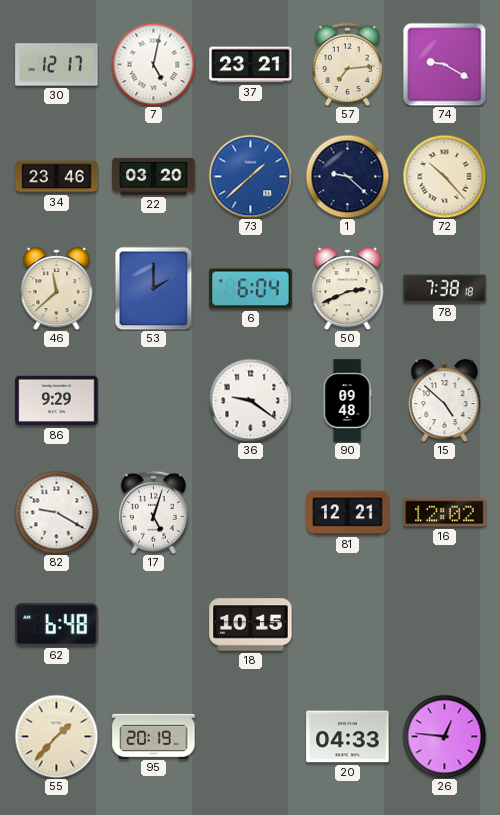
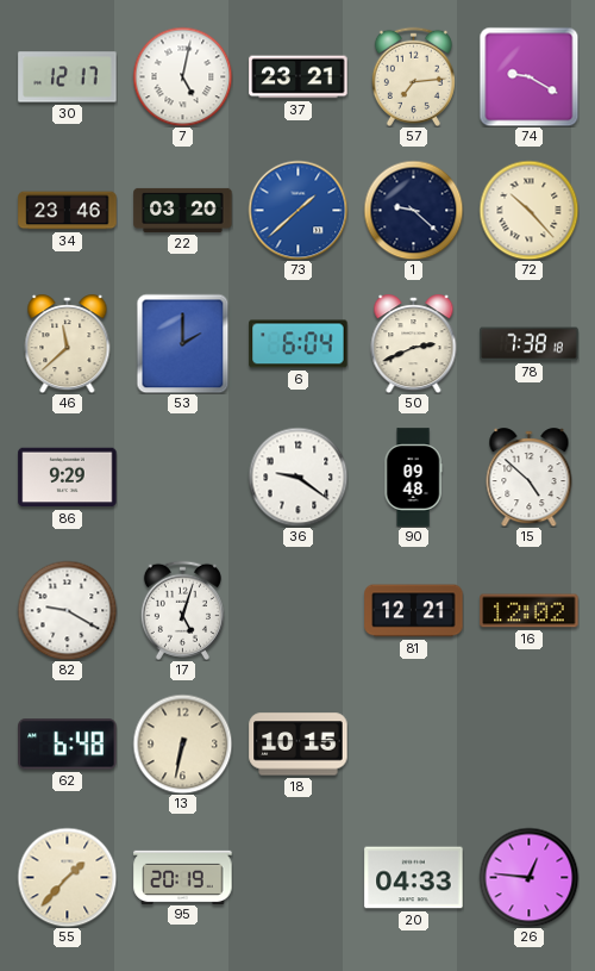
13: none -> 6:32 (182, 743)
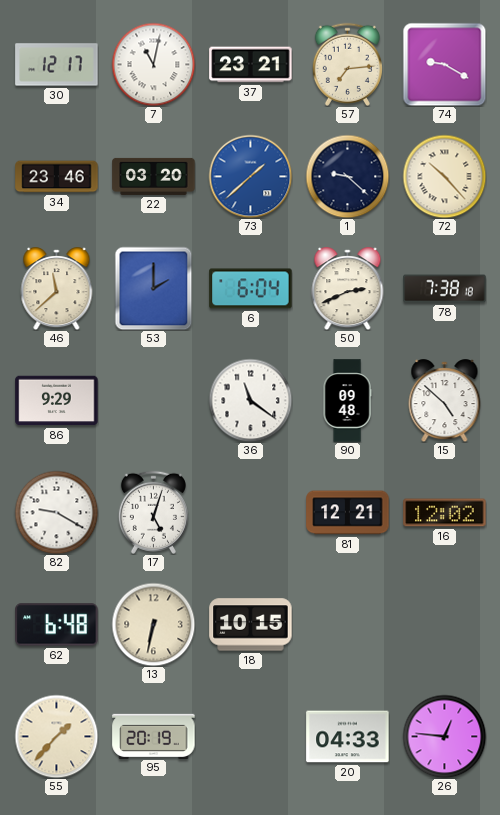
7: 5:02 -> 11:02 (153, 64)
36: 9:21 -> 11:21 (250, 400)
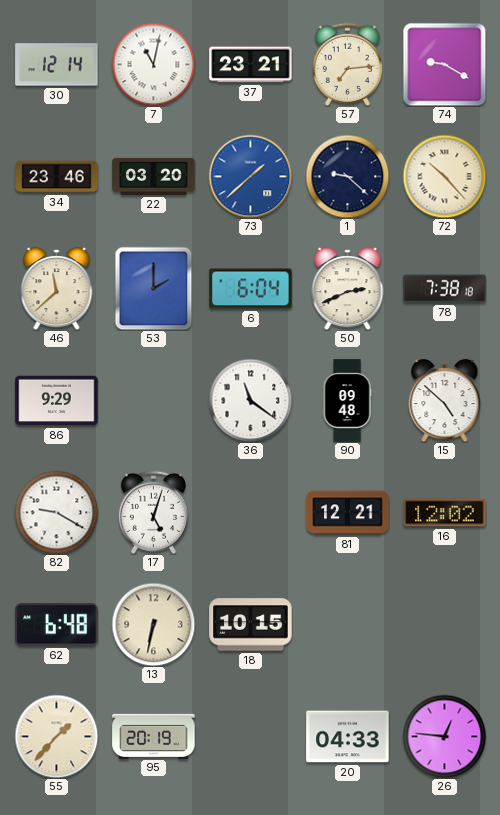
30: 12:17 -> 12:14 (57, 65)
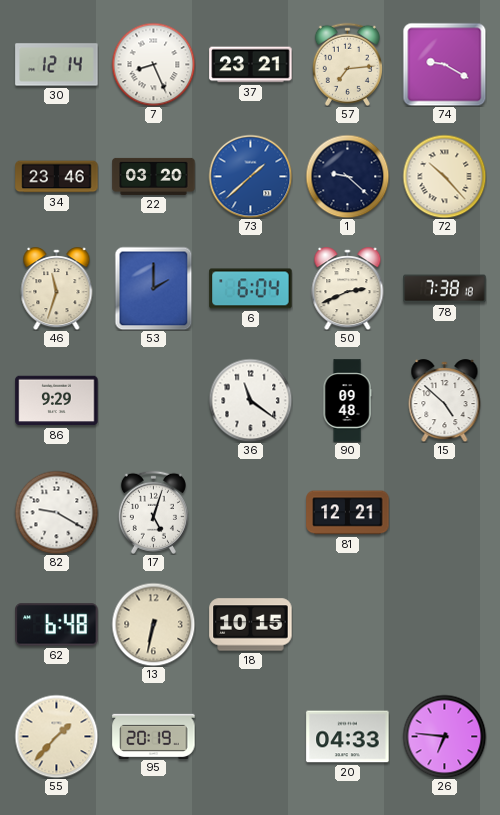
7: 11:02 -> 8:26 (153, 64)
46: 11:38 -> 11:33 (57, 289)
16: 12:02 -> none (445, 513)
26: 12:46 -> 6:46 (444, 736)
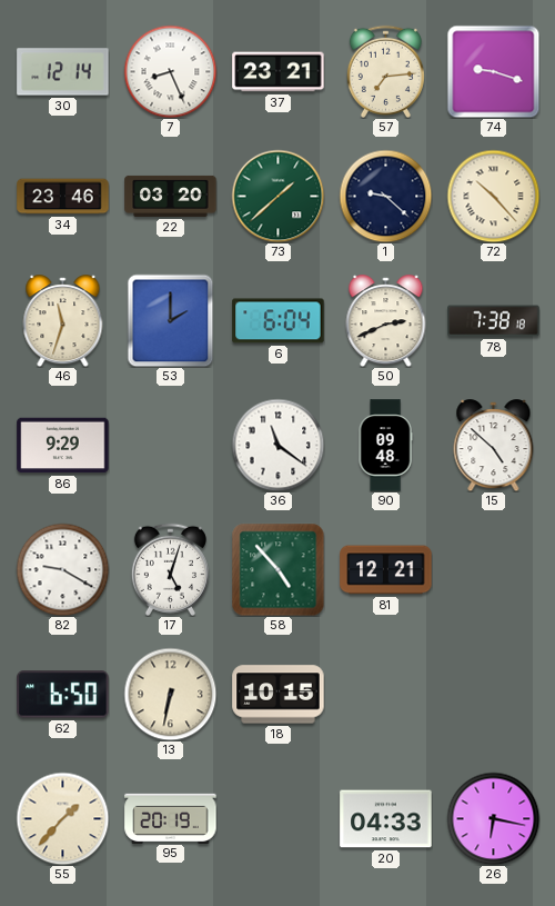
74: 9:20 -> 9:18 (493, 71)
73 dial: blue -> green (277, 196)
58: none -> 4:53 (277, 569)
62: 6:48 -> 6:50 (63, 695)
26: 6:46 -> 6:17 (493, 818)
